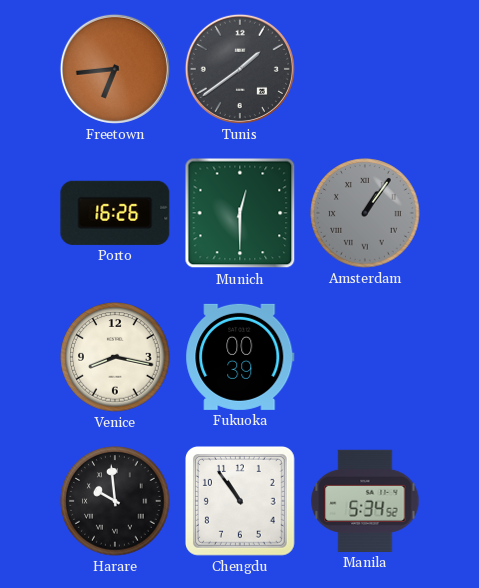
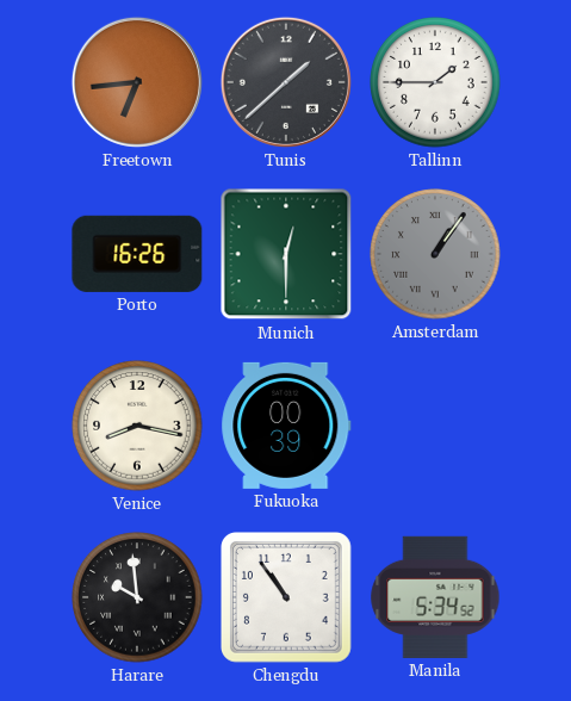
Tunis: 1:39 -> 1:38 (286, 82)
Tallinn: none -> 1:45 (435, 82)
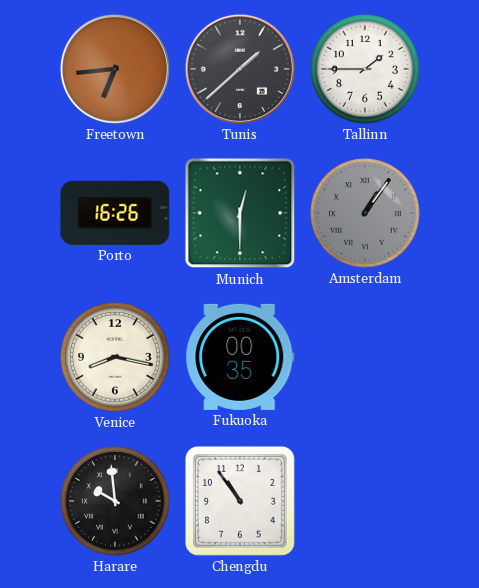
Fukuoka: 00:39 -> 00:35 (240, 357)
Manila: 5:34 -> none (435, 597)
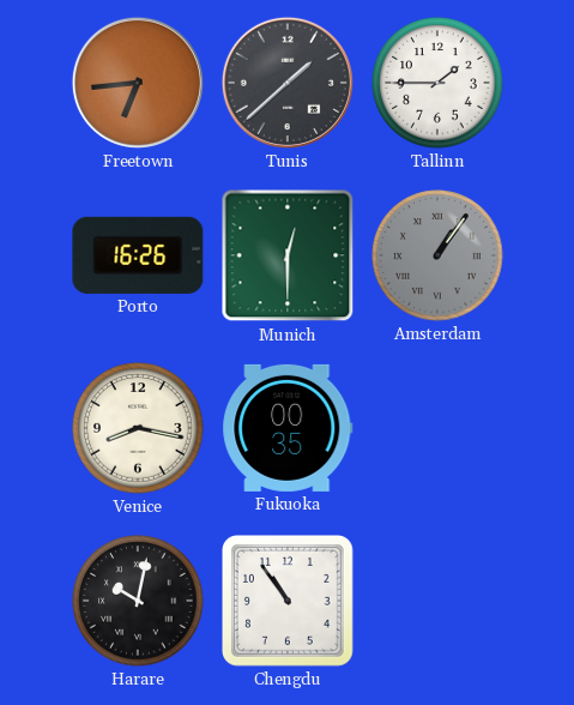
Harare: 9:59 -> 10:02 (138, 601)
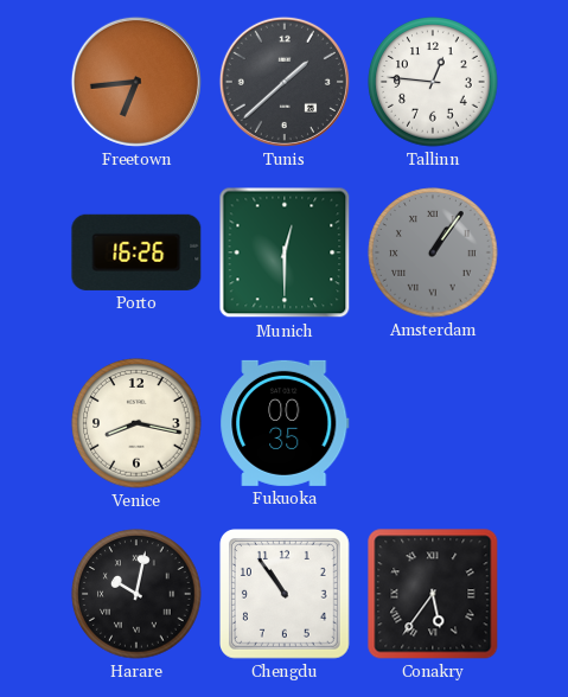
Tallinn: 1:45 -> 12:46 (433, 82)
Conakry: none -> 5:36 (433, 594)
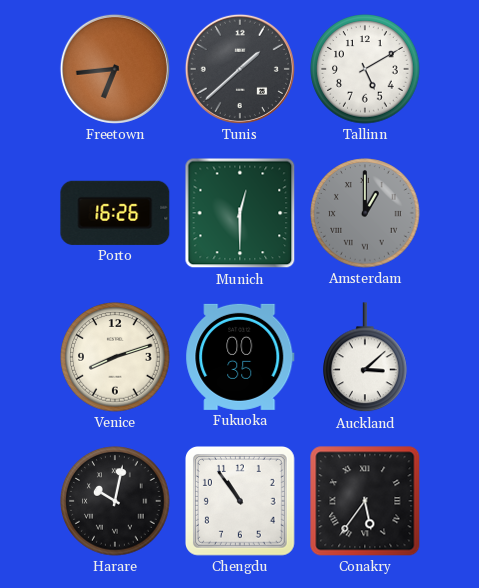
Tallinn: 12:46 -> 5:10 (365, 69)
Amsterdam: 1:06 -> 1:00 (365, 213)
Venice: 8:17 -> 8:12 (115, 357)
Auckland: none -> 3:08 (366, 358)
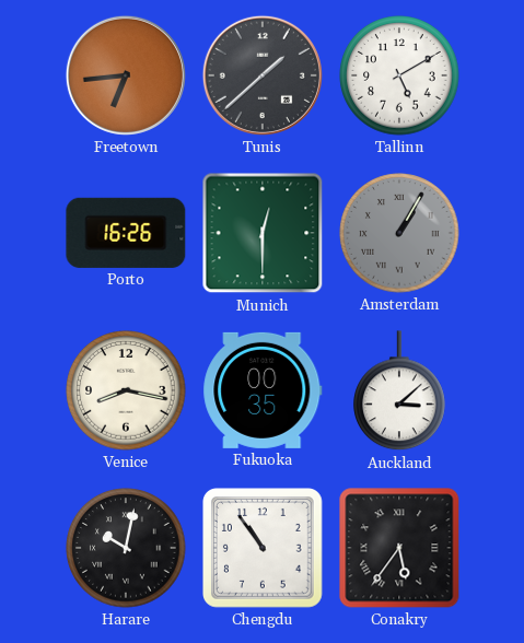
Amsterdam: 1:00 -> 1:05 (399, 233)
Venice: 8:12 -> 8:17 (126, 390)
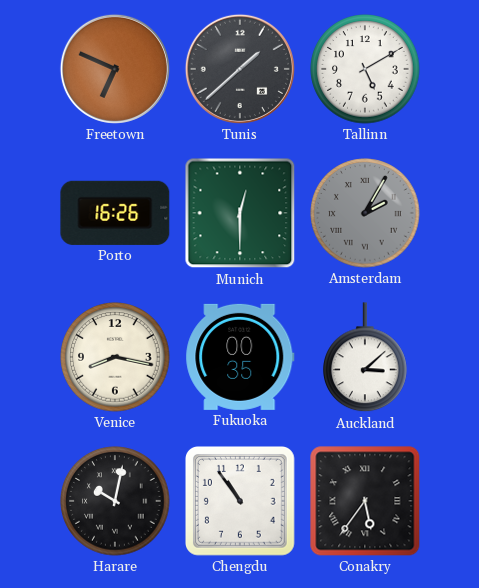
Freetown: 6:44 -> 6:49 (115, 69)
Amsterdam: 1:05 -> 2:05 (365, 213)
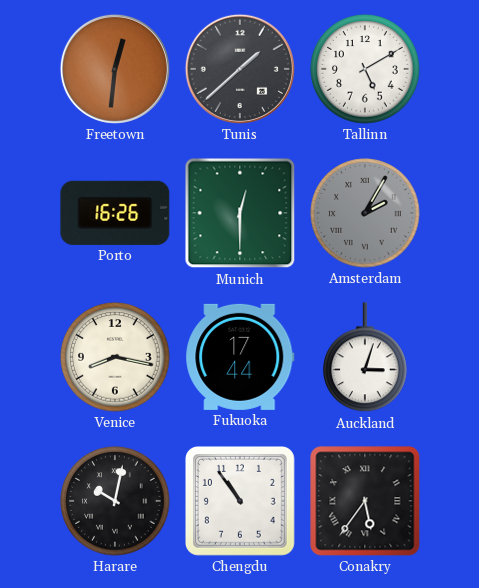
Freetown: 6:49 -> 12:31 (115, 69)
Fukuoka: 00:35 -> 17:44 (240, 357)
Auckland: 3:08 -> 3:03 (366, 358)
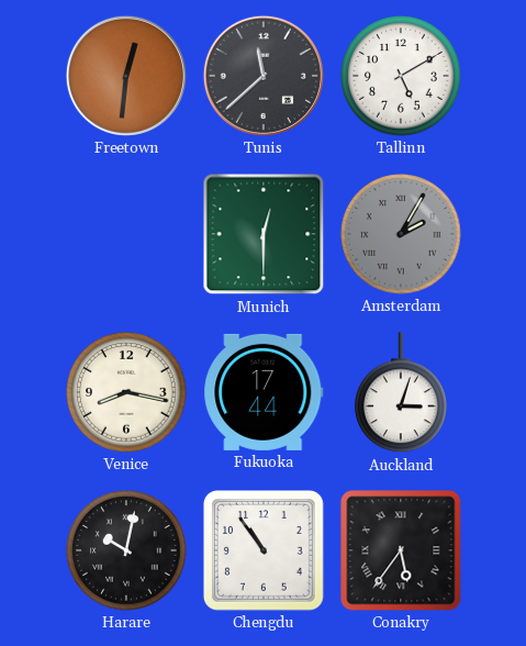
Tunis: 1:38 -> 11:38 (264, 76)
Porto: 16:26 -> none (115, 213)
